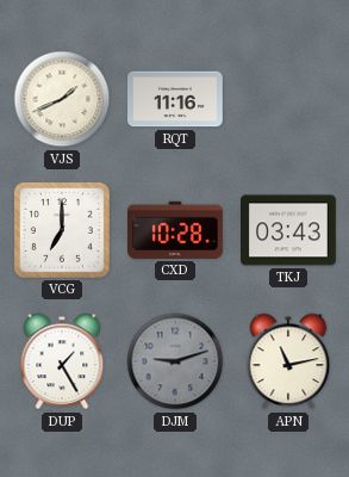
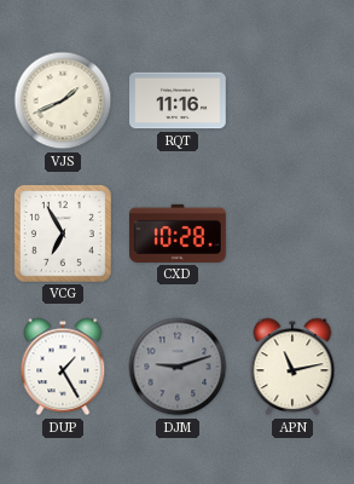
VCG: 7:00 -> 6:55 (63, 234)
TKJ: 03:43 -> none (289, 230)
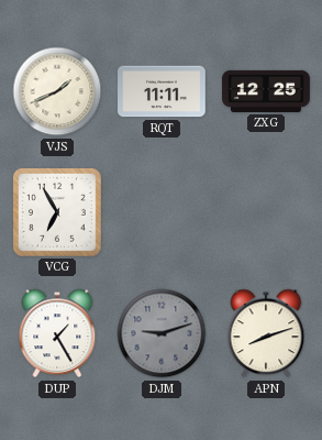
RQT: 11:16 -> 11:11 (163, 91)
ZXG: none -> 12:25 (266, 91)
CXD: 10:28 -> none (179, 234)
APN: 11:13 -> 8:12 (266, 333)
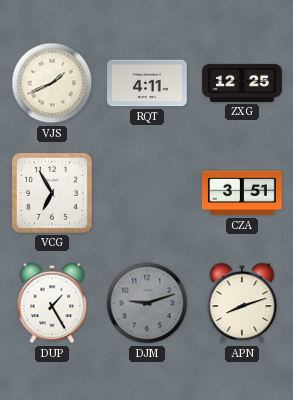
RQT: 11:11 -> 4:11 (148, 83)
CZA: none -> 3:51 (243, 193)
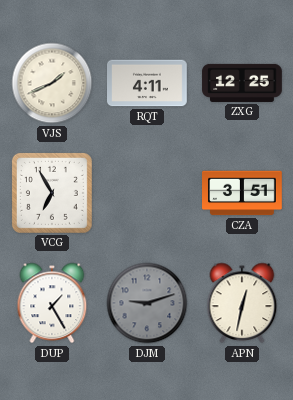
APN: 8:12 -> 12:32 (242, 303)
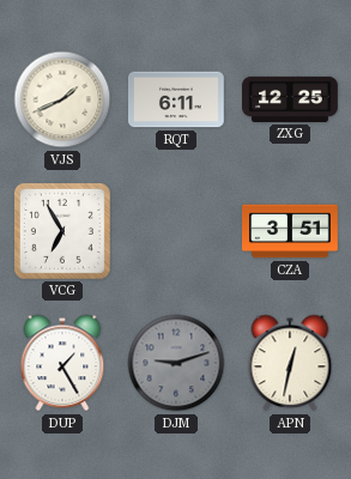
RQT: 4:11 -> 6:11 (177, 99)
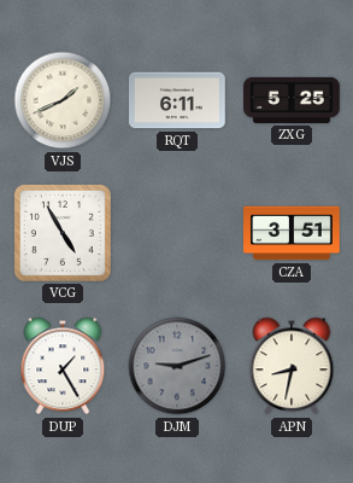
ZXG: 12:25 -> 5:25 (292, 100)
VCG: 6:55 -> 4:55 (63, 233)
APN: 12:32 -> 8:32 (292, 366)
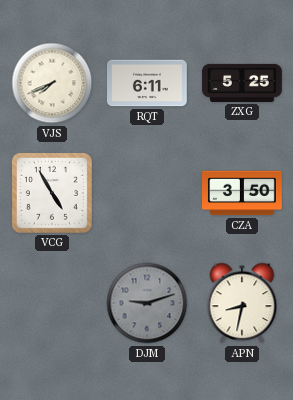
VJS: 1:41 -> 7:41 (52, 83)
CZA: 3:51 -> 3:50 (243, 193)
DUP: 1:25 -> none (63, 366)
